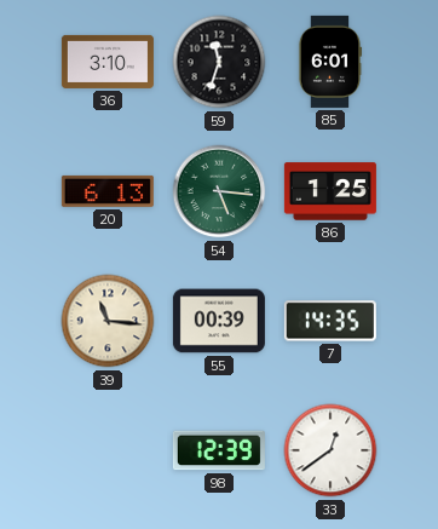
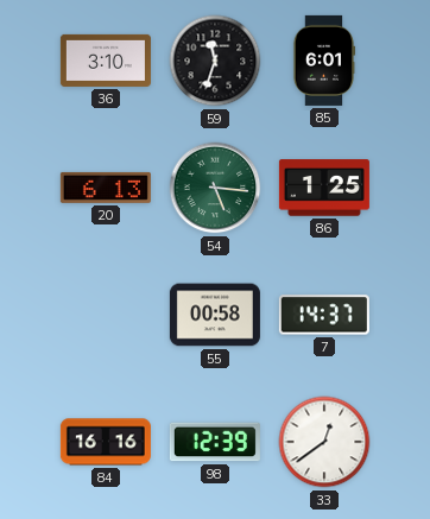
39: 11:16 -> none (108, 321)
55: 00:39 -> 00:58 (215, 315)
7: 14:35 -> 14:37 (324, 315)
84: none -> 16:16 (106, 442)
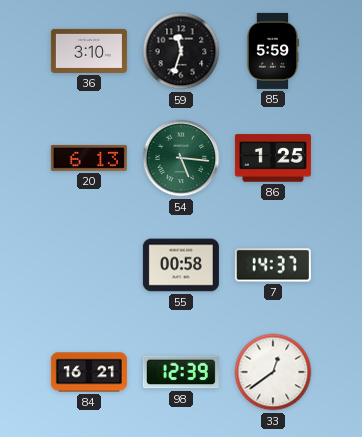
85: 6:01 -> 5:59 (273, 51)
84: 16:16 -> 16:21 (89, 372)
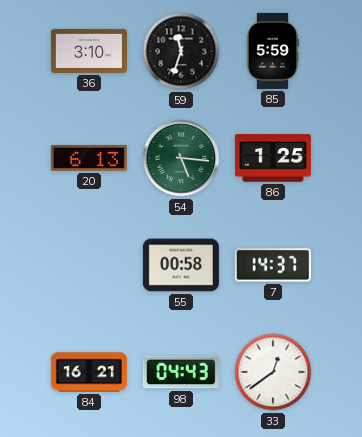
98: 12:39 -> 04:43 (181, 372)
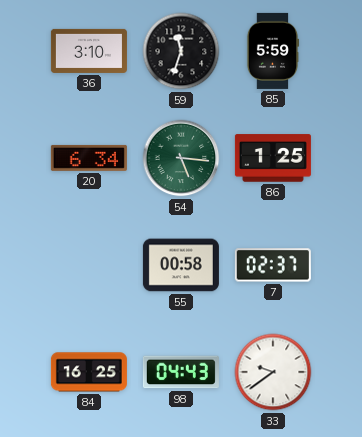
20: 6:13 -> 6:34 (89, 158)
7: 14:37 -> 02:37 (273, 265)
84: 16:21 -> 16:25 (89, 372)
33: 12:39 -> 9:39 (273, 372)
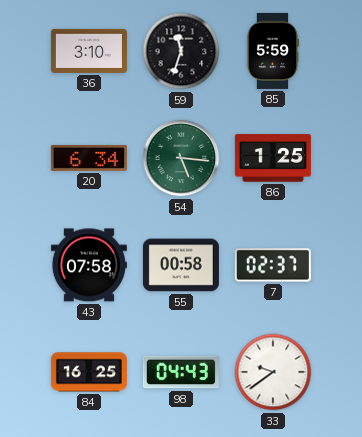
43: none -> 07:58 (89, 265)
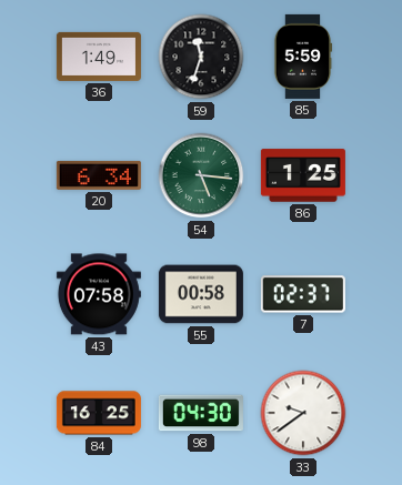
36: 3:10 -> 1:49 (99, 57)
98: 04:43 -> 04:30 (201, 413)
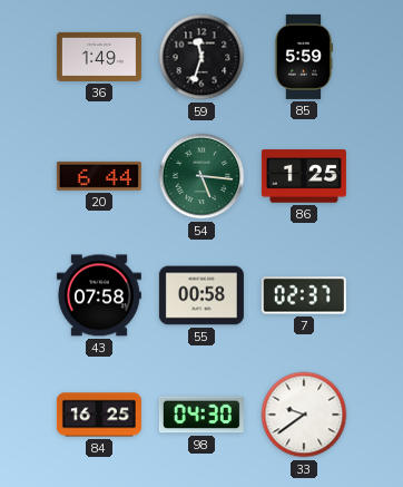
20: 6:34 -> 6:44 (99, 176)
